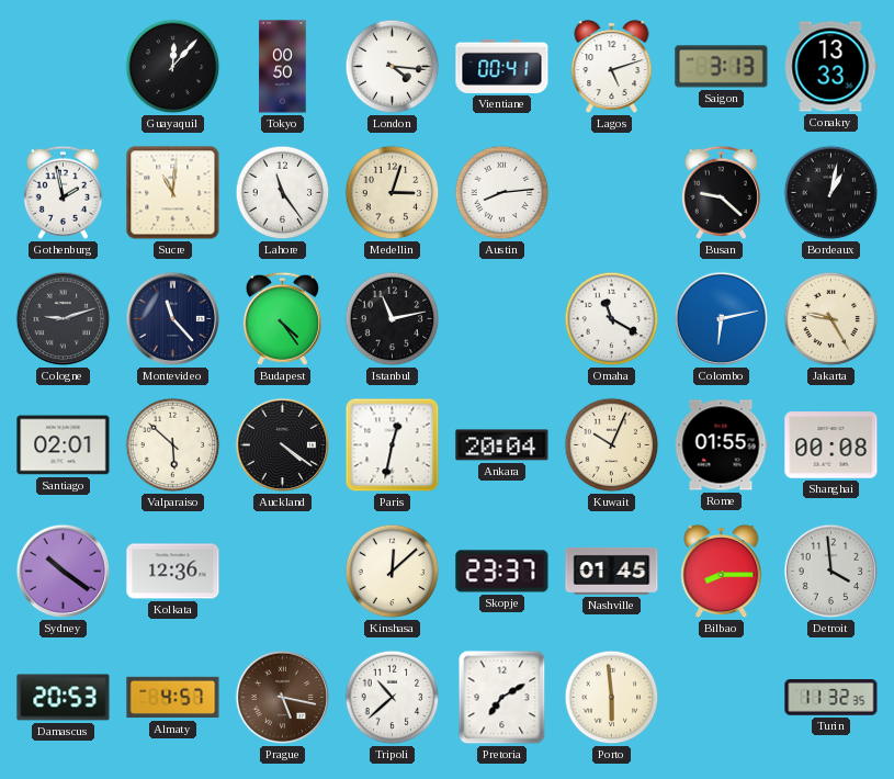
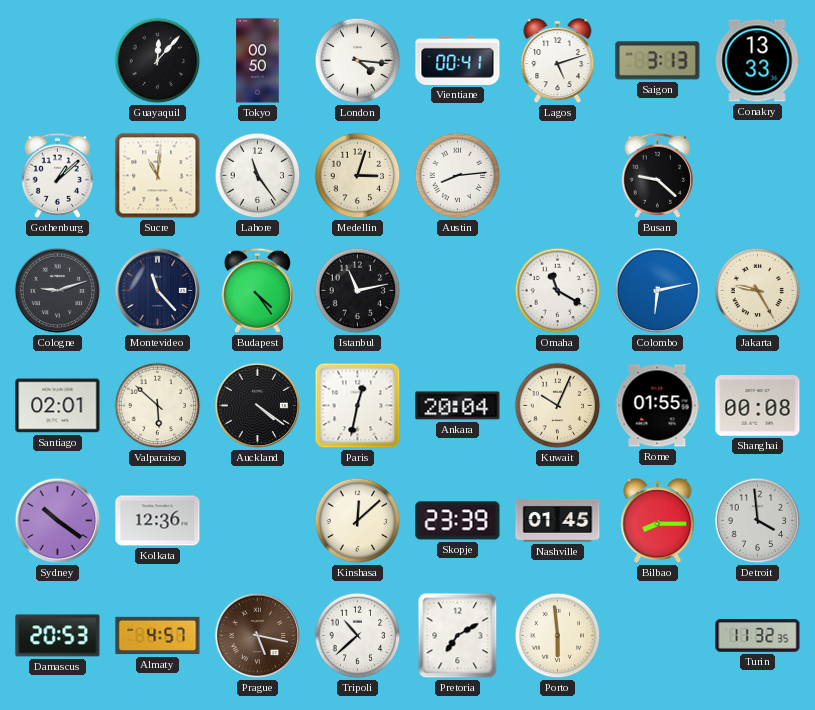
Gothenburg: 1:58 -> 1:08 (57, 175)
Bordeaux: 1:02 -> none (831, 193)
Skopje: 23:37 -> 23:39 (458, 521)
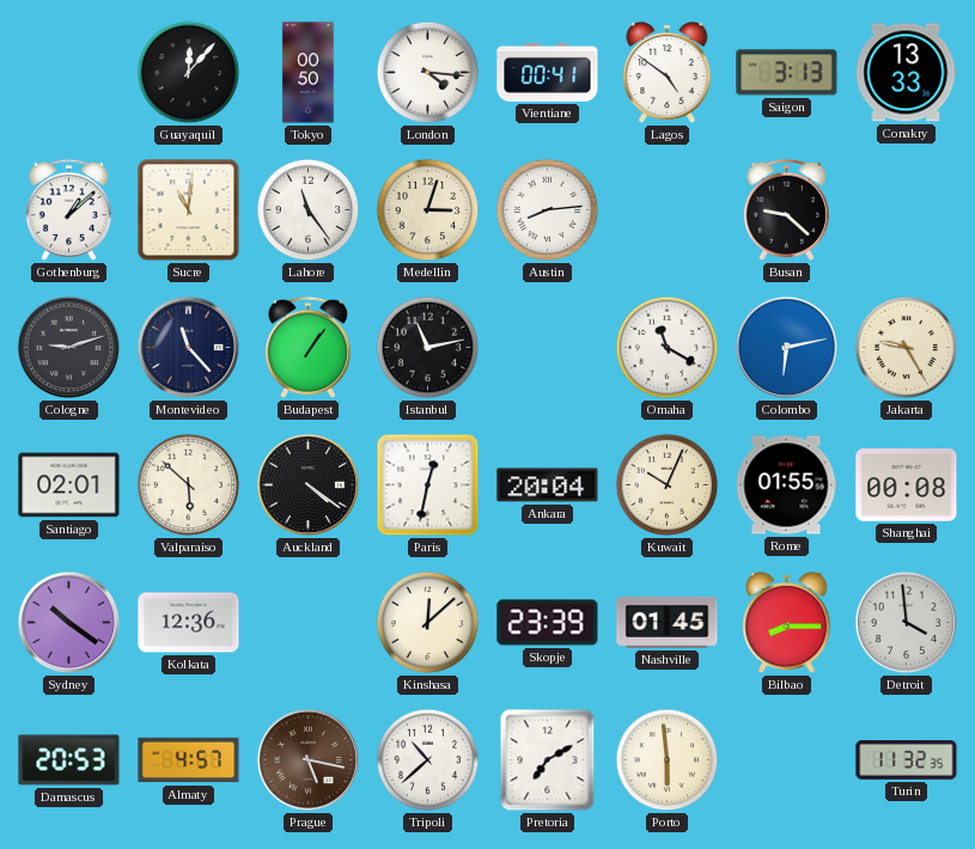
Lagos: 5:12 -> 4:51 (668, 74)
Budapest: 4:24 -> 1:06 (307, 347)
